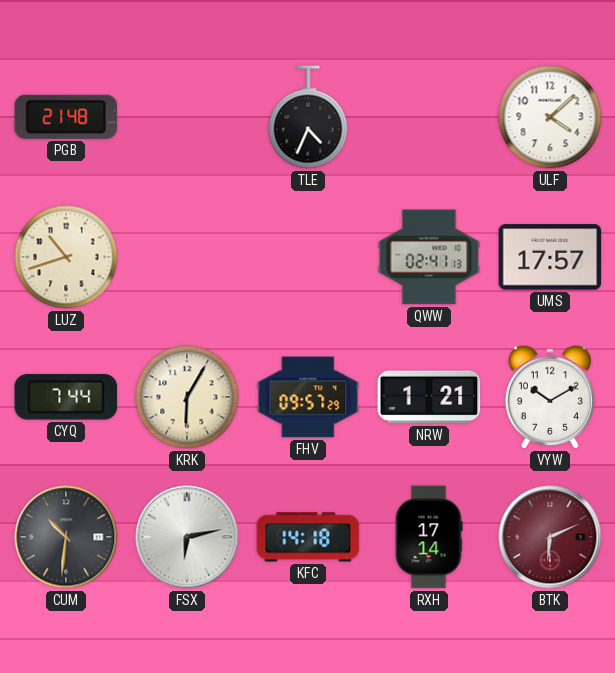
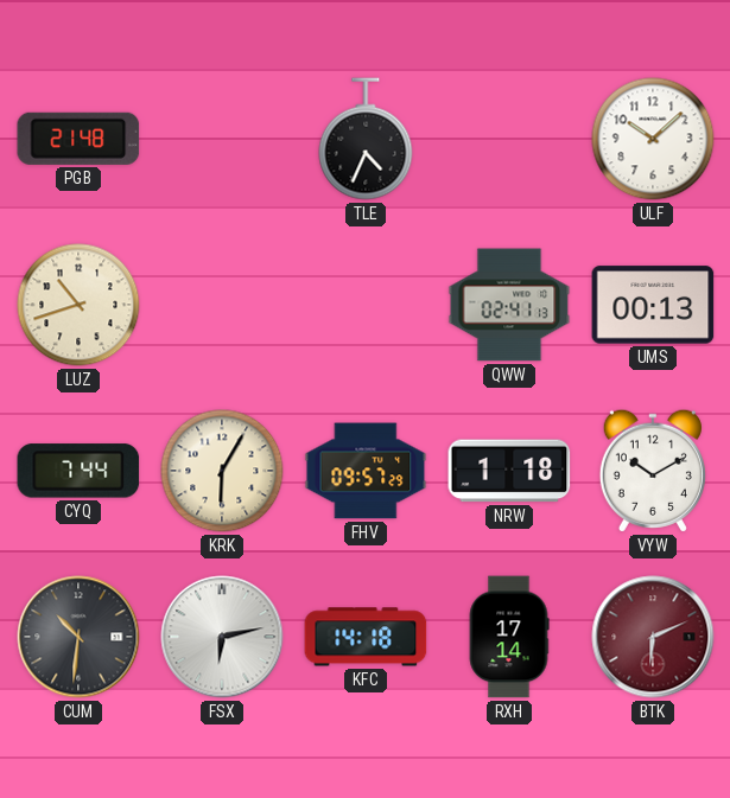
ULF: 4:08 -> 10:08 (653, 139)
UMS: 17:57 -> 00:13 (653, 305)
NRW: 1:21 -> 1:18 (509, 471)
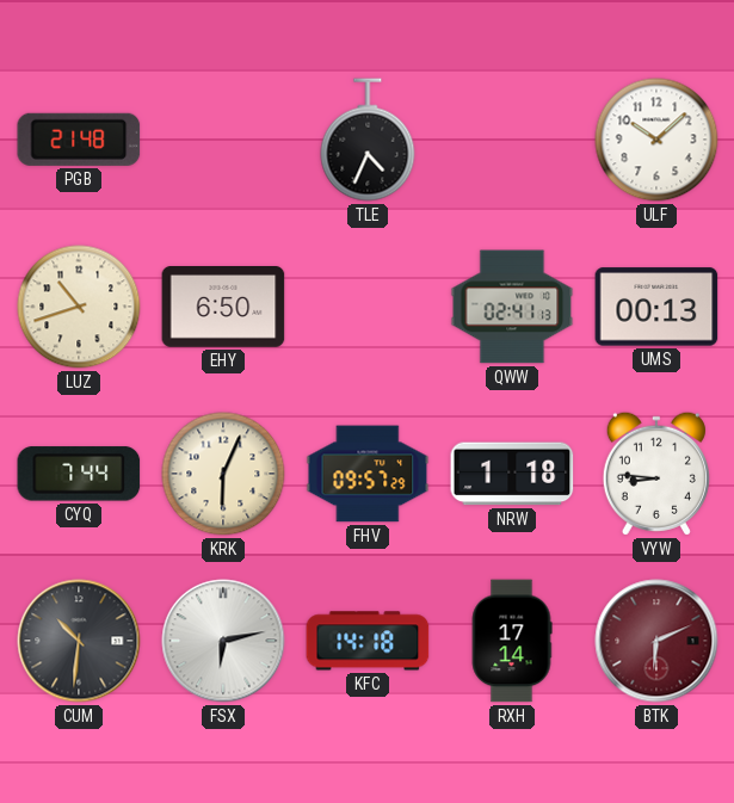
EHY: none -> 6:50 (223, 308)
KRK: 6:05 -> 6:04 (223, 474)
VYW: 10:10 -> 8:46 (656, 474)
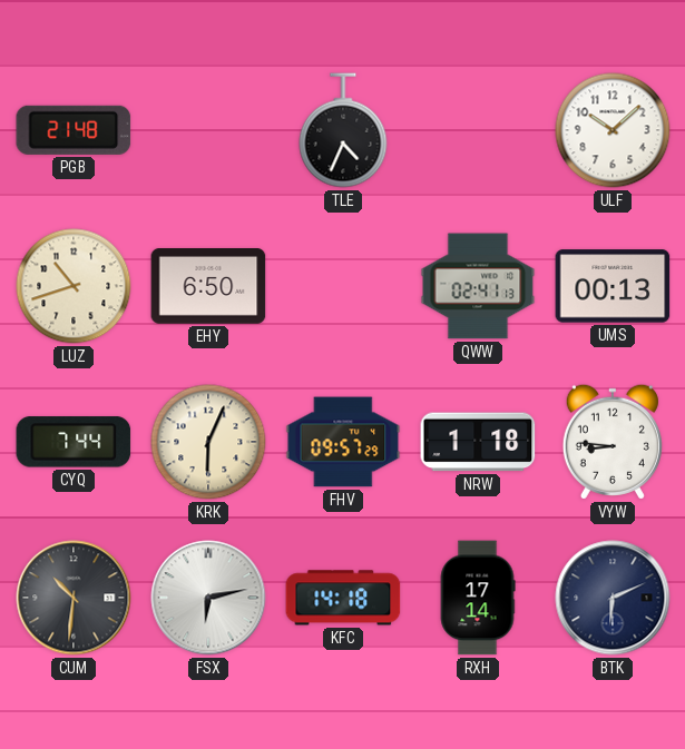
BTK dial: burgundy -> navy (613, 598)
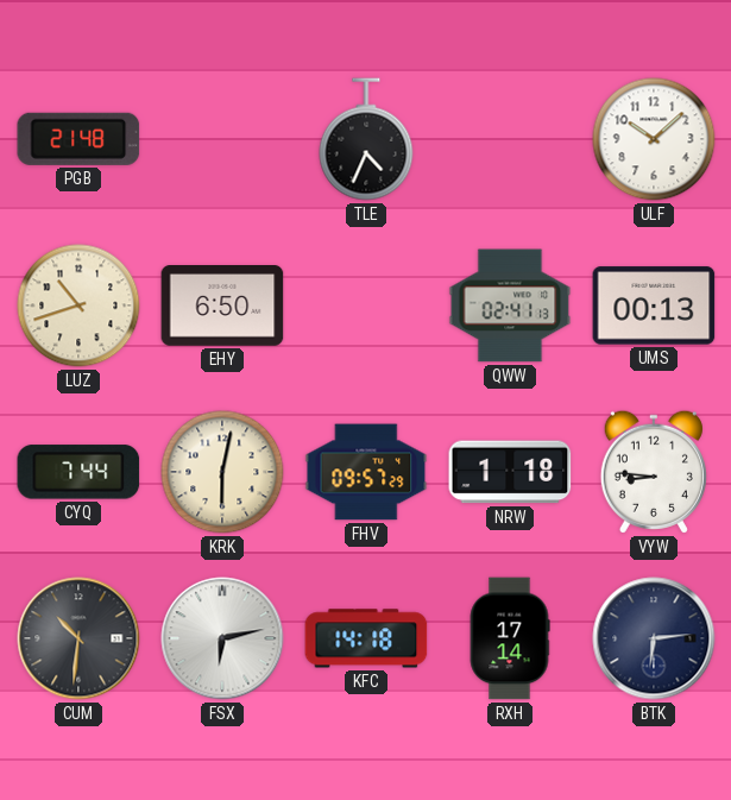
KRK: 6:04 -> 6:02 (222, 472)
BTK: 6:11 -> 6:14 (654, 638)
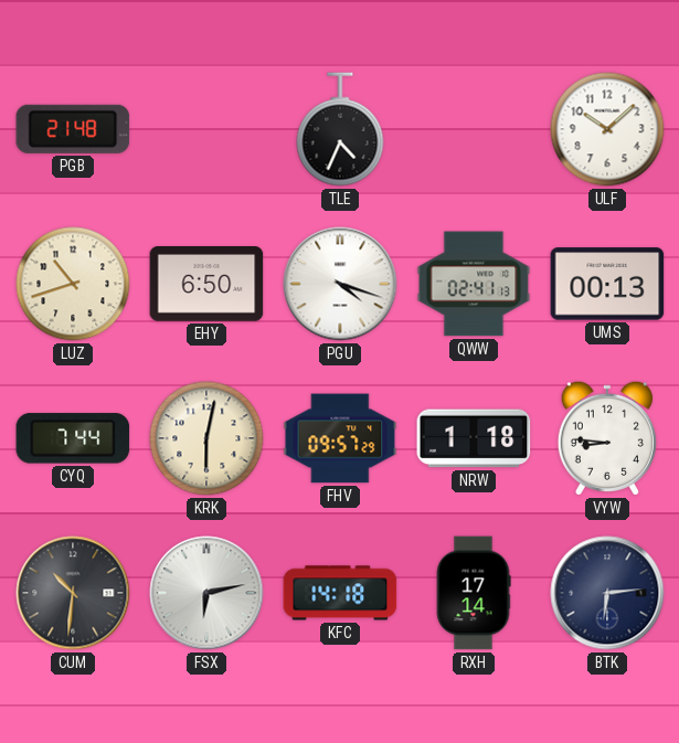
PGU: none -> 4:18 (340, 284)
